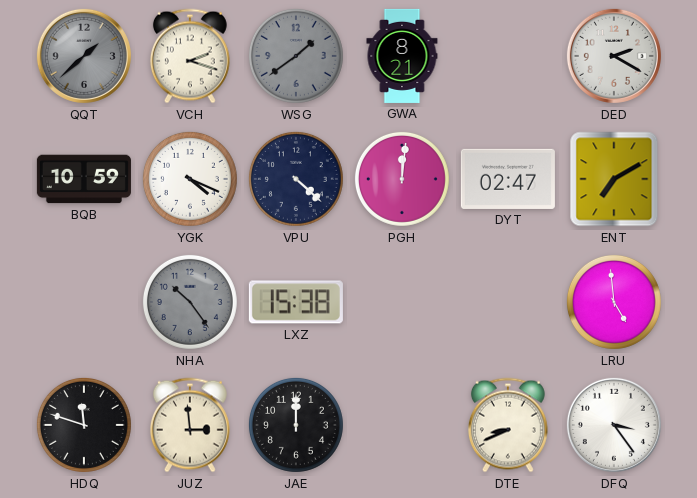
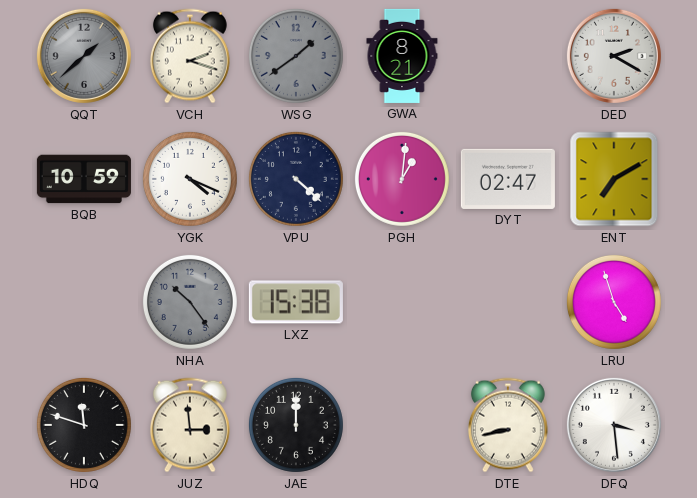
PGH: 12:01 -> 1:01 (402, 179)
LRU: 4:59 -> 4:57 (614, 302)
DTE: 8:41 -> 8:43 (508, 425)
DFQ: 3:24 -> 3:29 (614, 425)
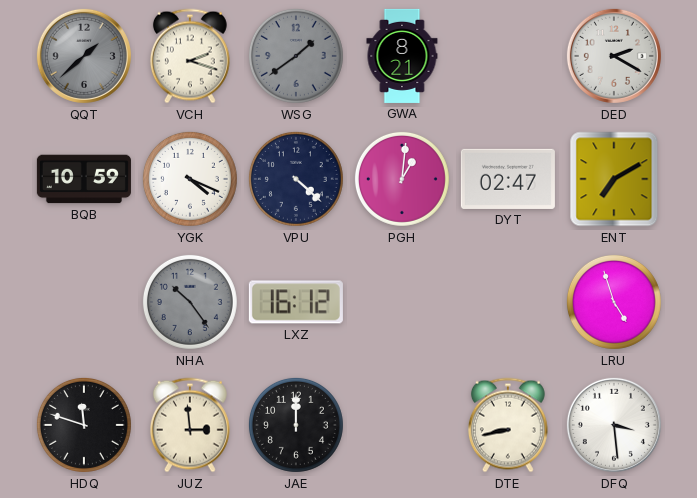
LXZ: 15:38 -> 16:12 (296, 302)
